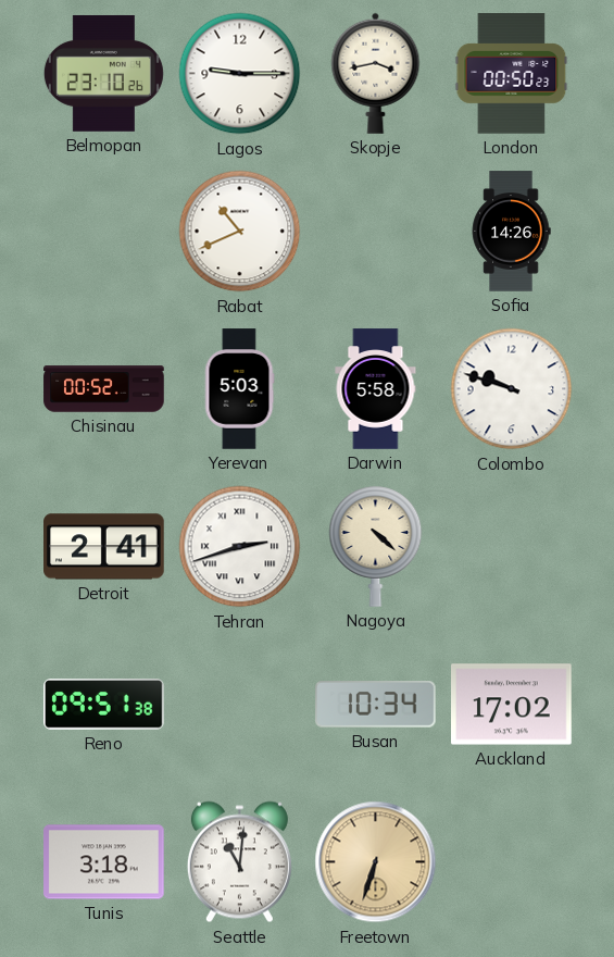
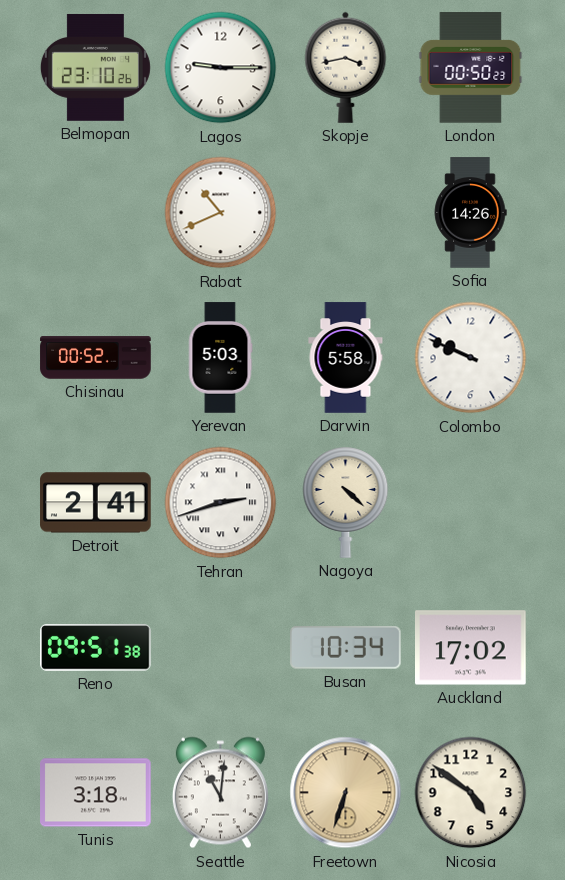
Colombo: 9:48 -> 9:49 (471, 358)
Nicosia: none -> 4:51 (471, 793)
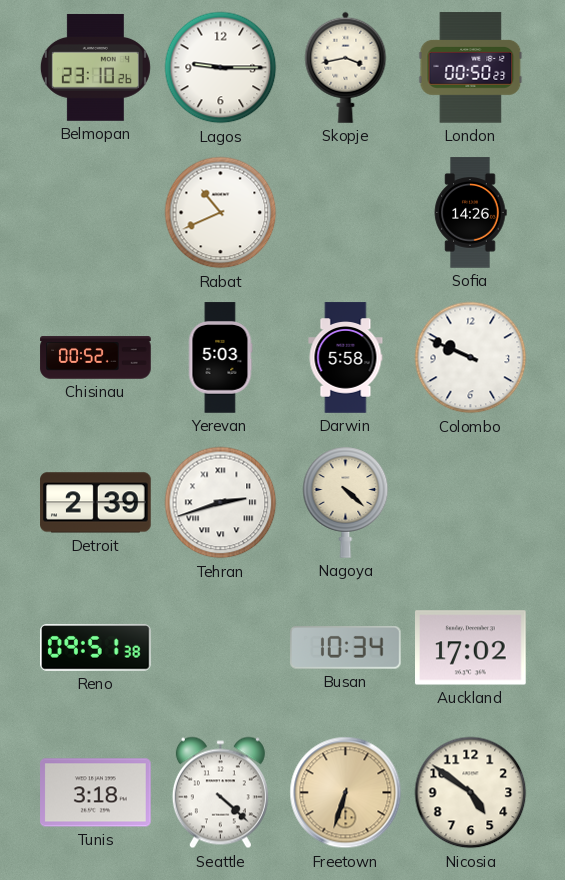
Detroit: 2:41 -> 2:39 (96, 503)
Seattle: 11:01 -> 4:22 (220, 793)
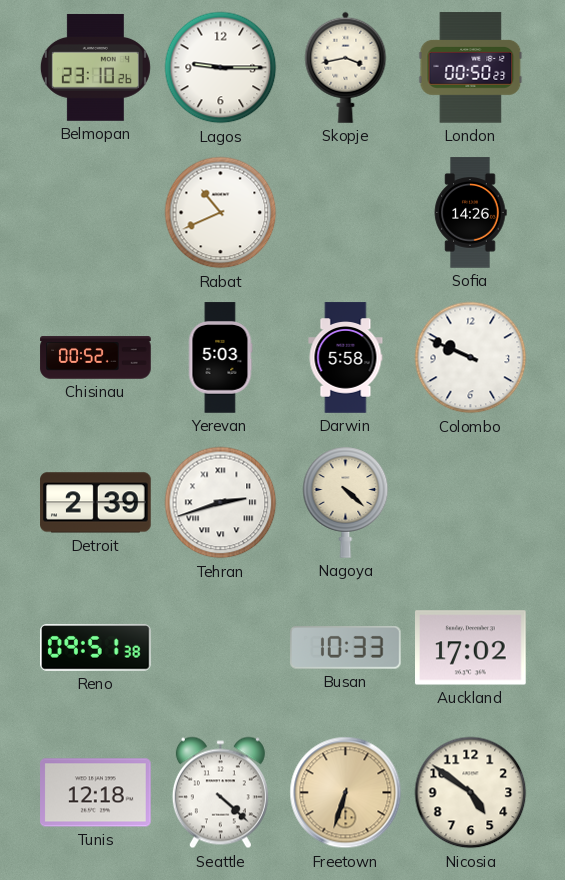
Busan: 10:34 -> 10:33 (346, 648)
Tunis: 3:18 -> 12:18 (96, 793)
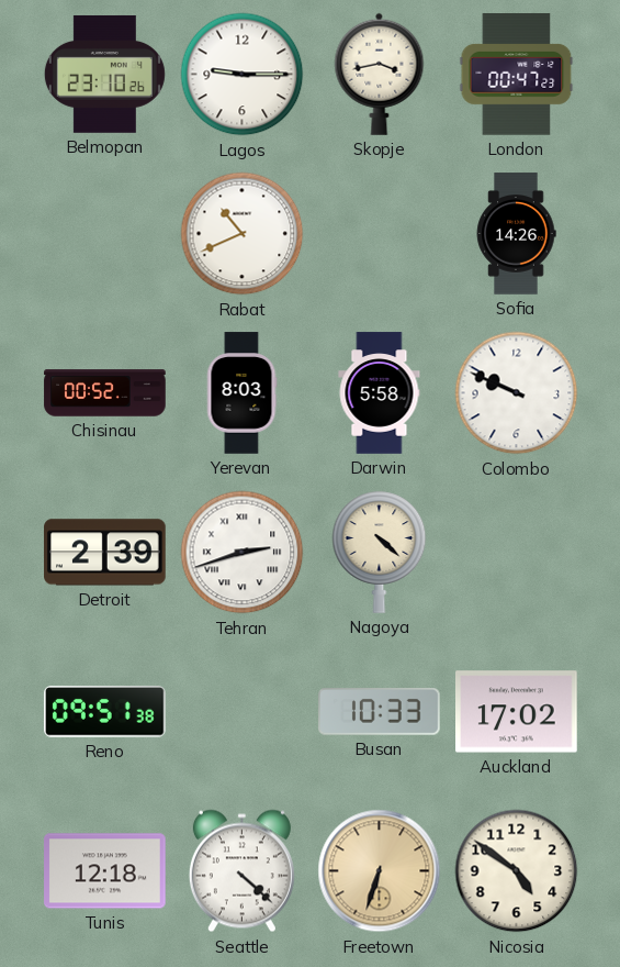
London: 00:50 -> 00:47 (517, 75)
Yerevan: 5:03 -> 8:03 (241, 393)
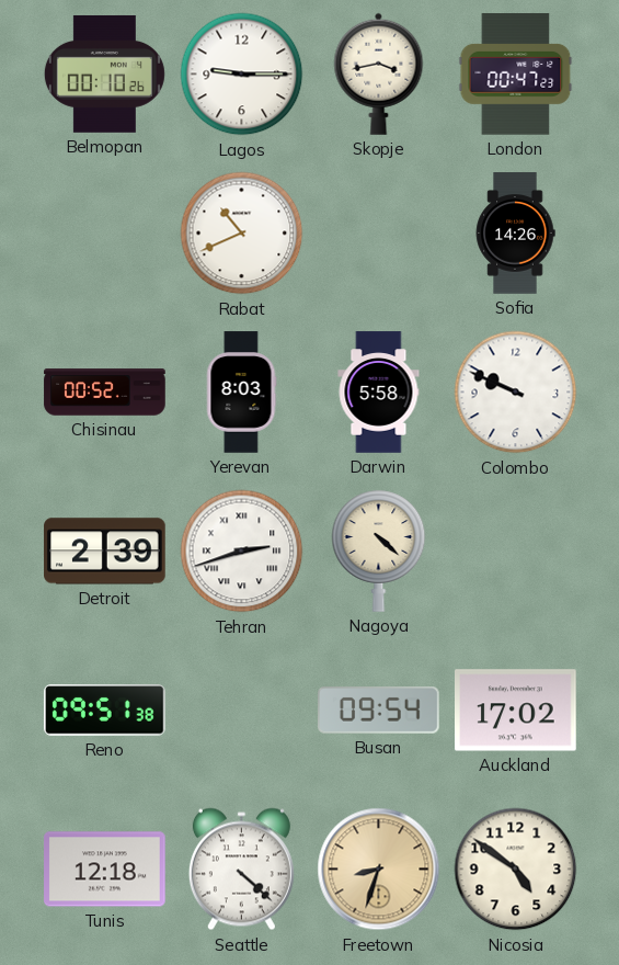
Belmopan: 23:10 -> 00:10 (104, 73)
Busan: 10:33 -> 09:54 (379, 711)
Freetown: 6:33 -> 8:33 (379, 870)
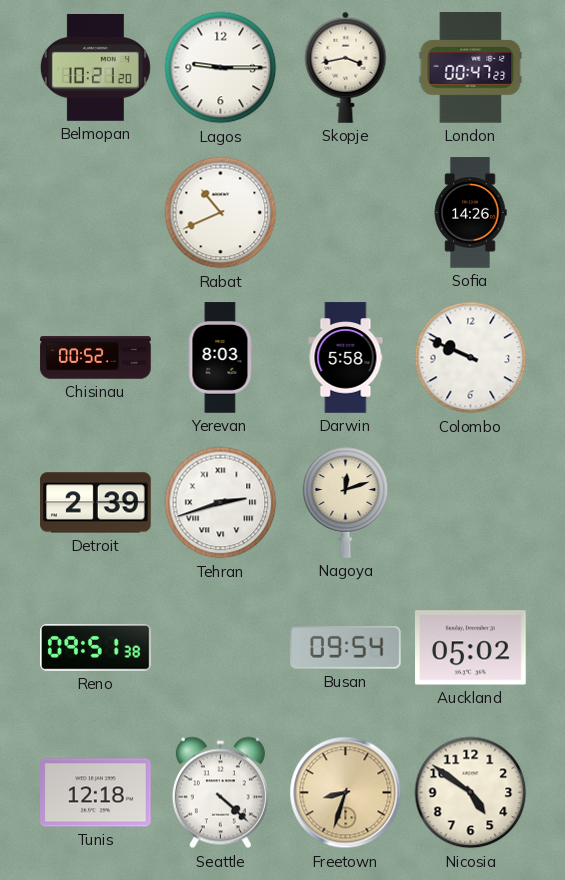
Belmopan: 00:10 -> 10:21 (95, 67)
Nagoya: 4:22 -> 12:12 (346, 502)
Auckland: 17:02 -> 05:02 (471, 648)
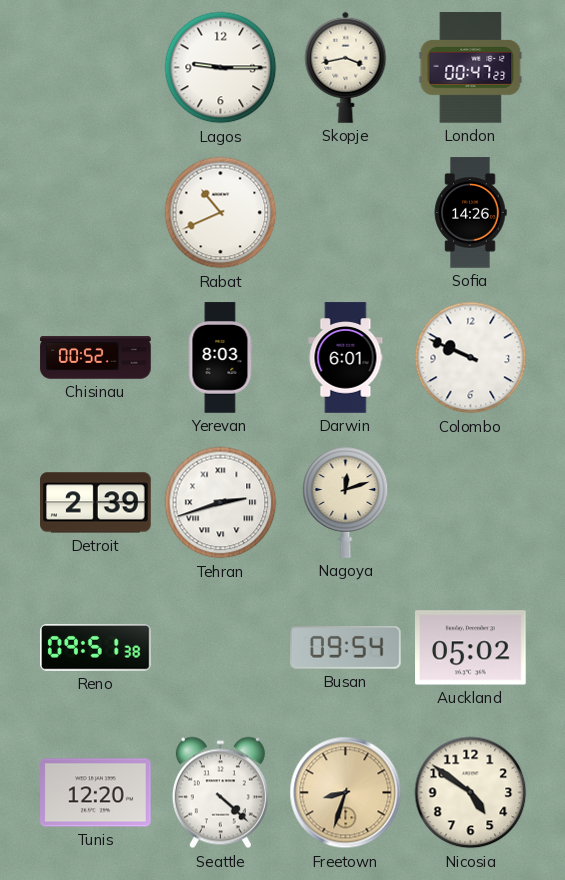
Belmopan: 10:21 -> none (95, 67)
Darwin: 5:58 -> 6:01 (346, 358)
Tunis: 12:18 -> 12:20 (96, 793)
